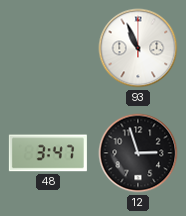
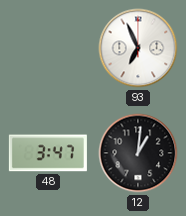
93: 10:56 -> 6:56 (138, 48)
12: 2:57 -> 1:01 (138, 153)
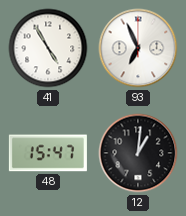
41: none -> 4:55 (48, 48)
48: 3:47 -> 15:47 (48, 153)
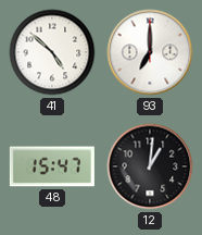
41: 4:55 -> 4:52 (52, 52)
93: 6:56 -> 7:00 (150, 52)
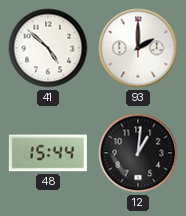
93: 7:00 -> 2:00 (138, 48)
48: 15:47 -> 15:44 (48, 153)
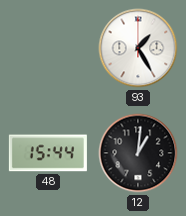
41: 4:52 -> none (48, 48)
93: 2:00 -> 1:25 (138, 48)
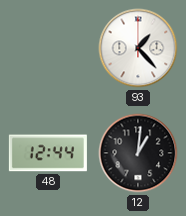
93: 1:25 -> 1:23 (138, 48)
48: 15:44 -> 12:44 (48, 153)
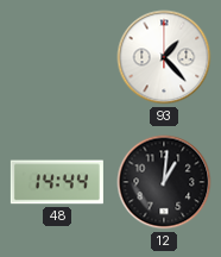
48: 12:44 -> 14:44 (57, 182)
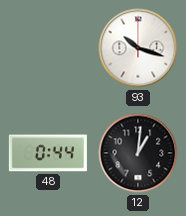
93: 1:23 -> 10:18 (138, 48)
48: 14:44 -> 0:44 (48, 153)
